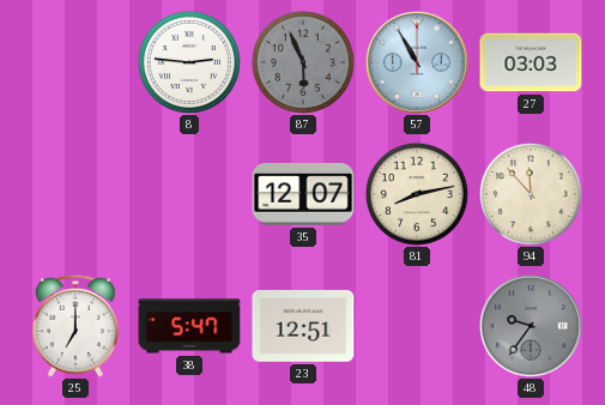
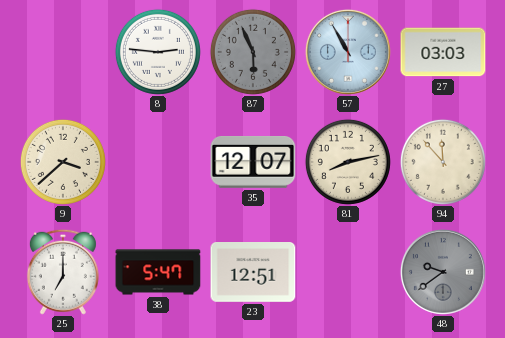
9: none -> 3:38 (63, 162)
48: 9:36 -> 9:39 (443, 272)
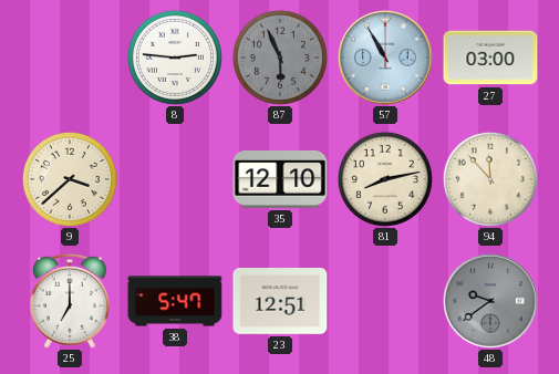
27: 03:03 -> 03:00 (490, 58)
35: 12:07 -> 12:10 (280, 179)
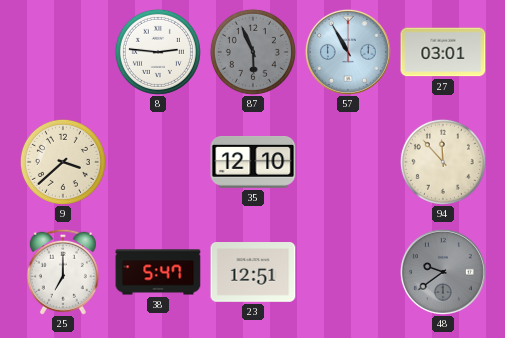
27: 03:00 -> 03:01 (443, 52)
81: 8:13 -> none (385, 179)
